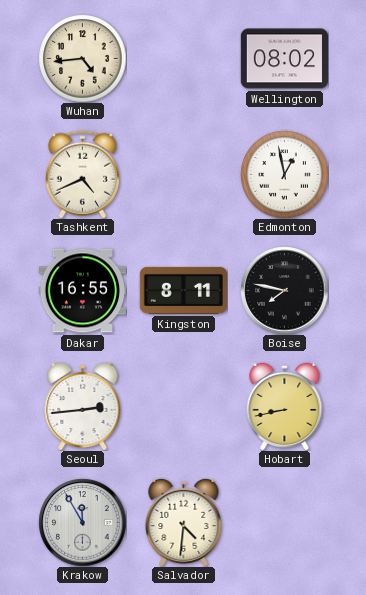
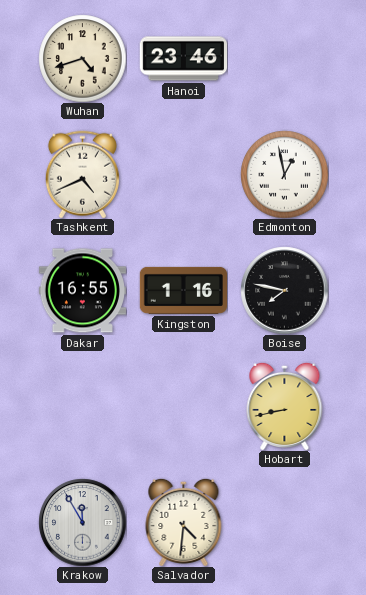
Wuhan: 4:44 -> 4:42 (82, 58)
Hanoi: none -> 23:46 (183, 59)
Wellington: 08:02 -> none (284, 59)
Kingston: 8:11 -> 1:16 (183, 290)
Seoul: 2:44 -> none (83, 406)
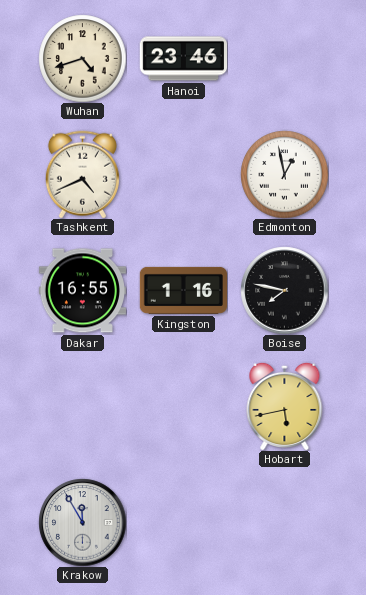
Hobart: 8:43 -> 5:43 (285, 406)
Salvador: 4:31 -> none (184, 522)
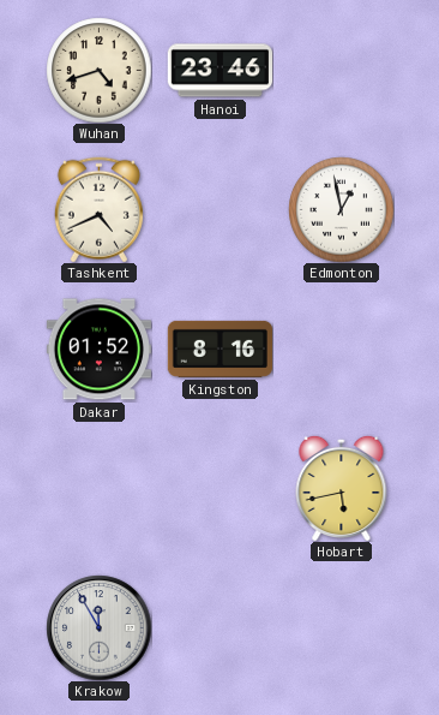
Dakar: 16:55 -> 01:52 (98, 350)
Kingston: 1:16 -> 8:16 (220, 348)
Boise: 7:47 -> none (284, 290)
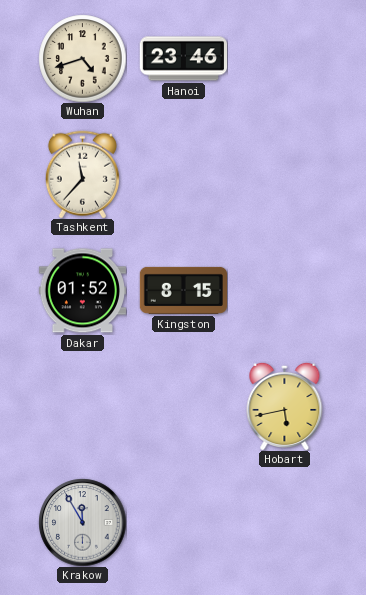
Tashkent: 4:41 -> 11:37 (82, 174)
Edmonton: 12:58 -> none (341, 209)
Kingston: 8:16 -> 8:15 (183, 290)
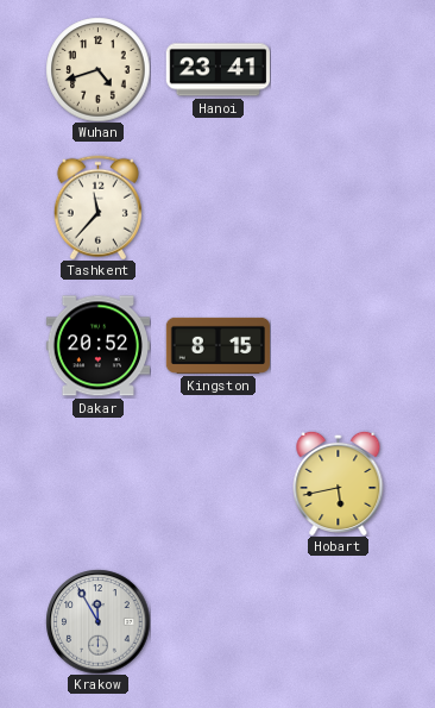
Hanoi: 23:46 -> 23:41 (218, 70)
Dakar: 01:52 -> 20:52 (97, 346)
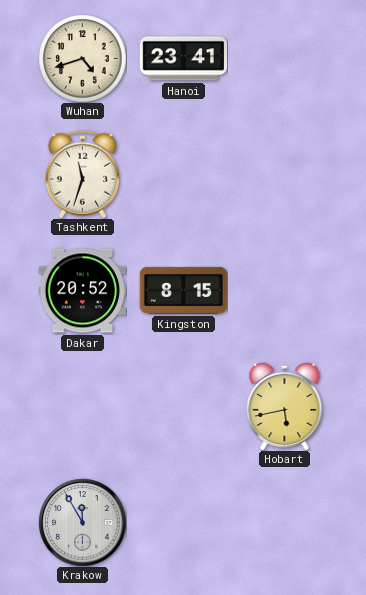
Tashkent: 11:37 -> 11:33 (82, 174)
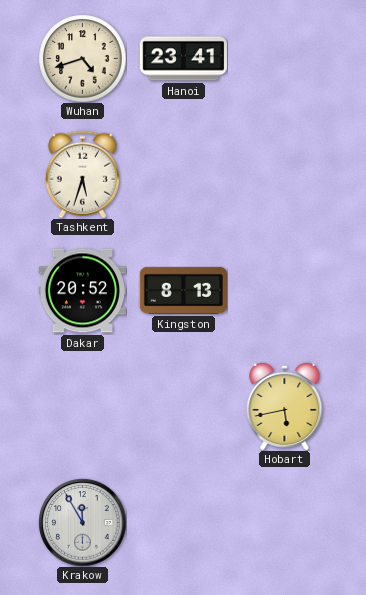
Tashkent: 11:33 -> 5:33 (82, 174)
Kingston: 8:15 -> 8:13 (183, 290)
